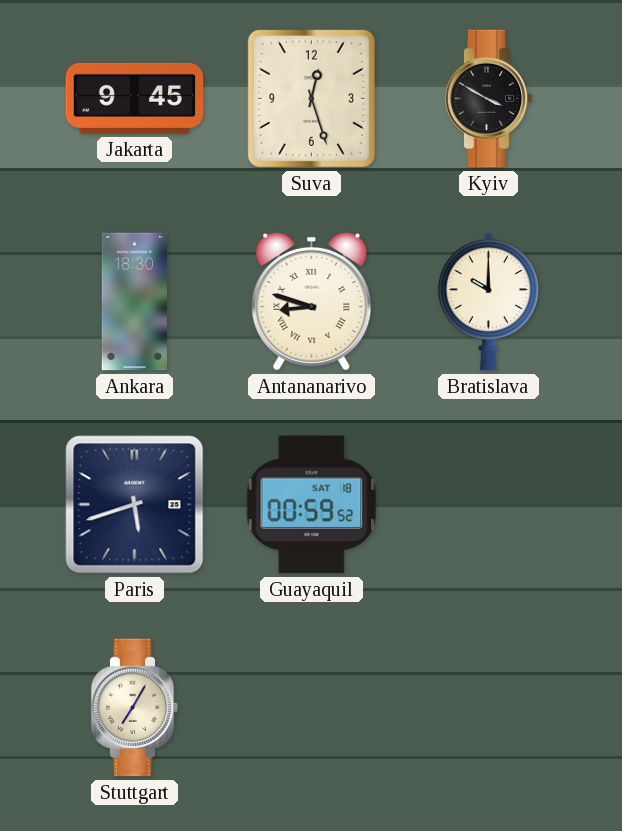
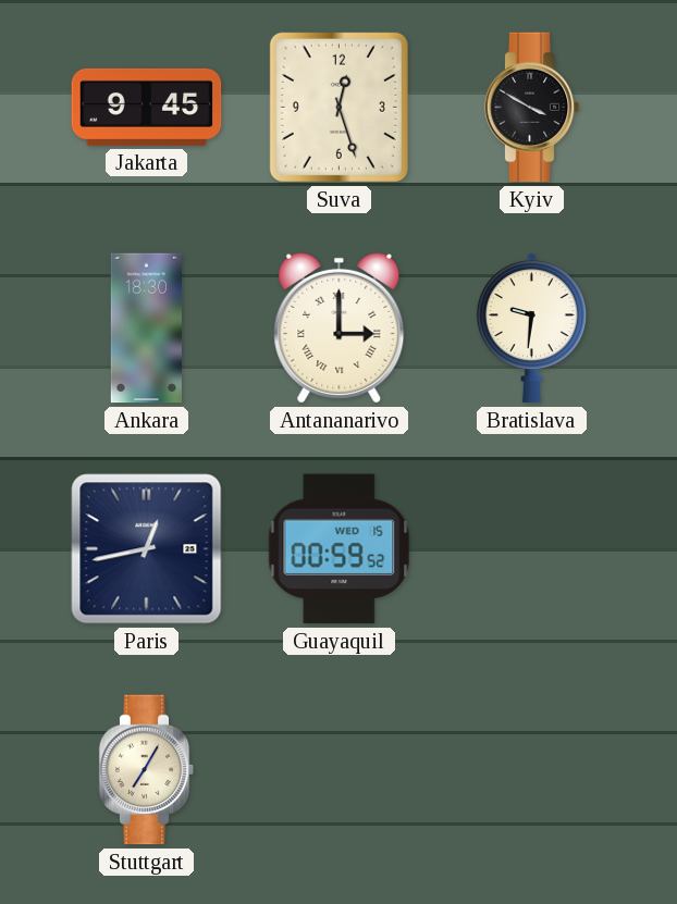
Antananarivo: 8:48 -> 3:00 (340, 327)
Bratislava: 10:00 -> 9:31 (531, 329)
Paris: 5:42 -> 12:43 (147, 549)
Guayaquil date: SAT 18 -> WED 15 (340, 549)
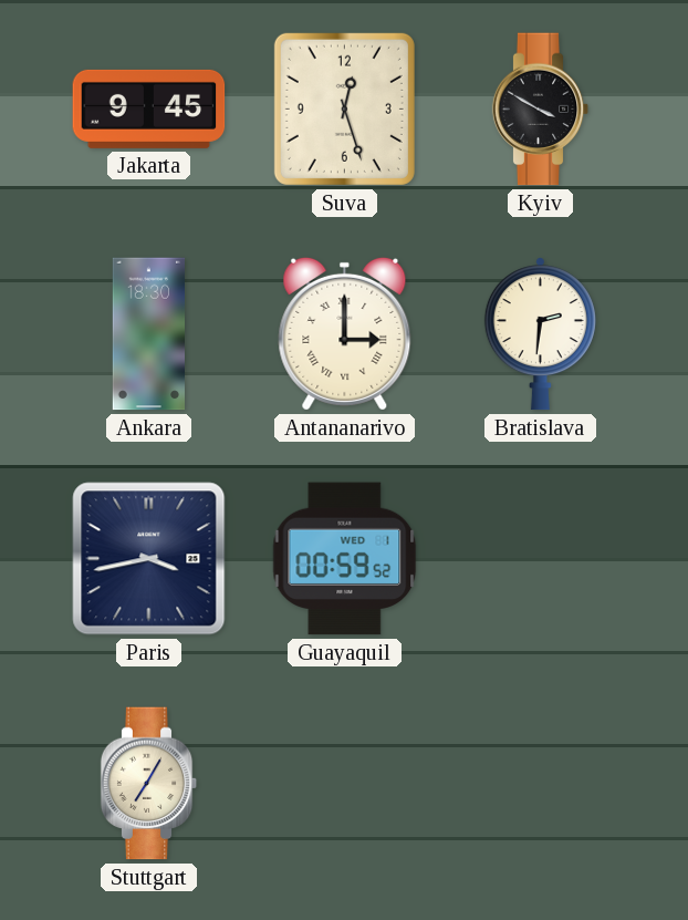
Bratislava: 9:31 -> 2:31 (540, 334)
Paris: 12:43 -> 3:43 (149, 559)
Guayaquil date: WED 15 -> WED 1 (345, 559)
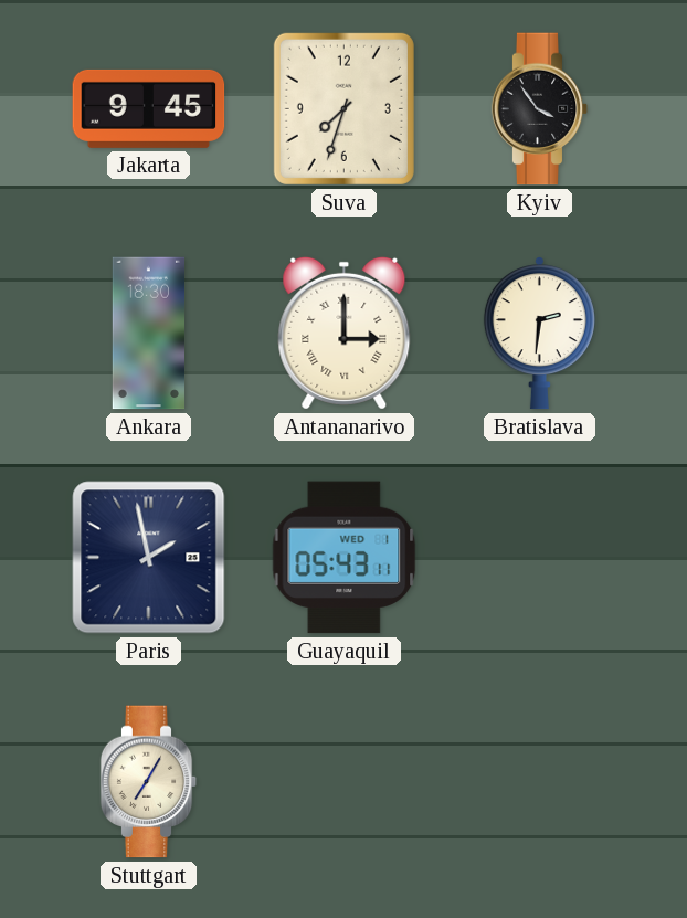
Suva: 12:27 -> 7:33 (343, 108)
Kyiv: 3:50 -> 3:54 (540, 109)
Paris: 3:43 -> 1:58 (149, 558)
Guayaquil: 00:59 -> 05:43 (345, 558)
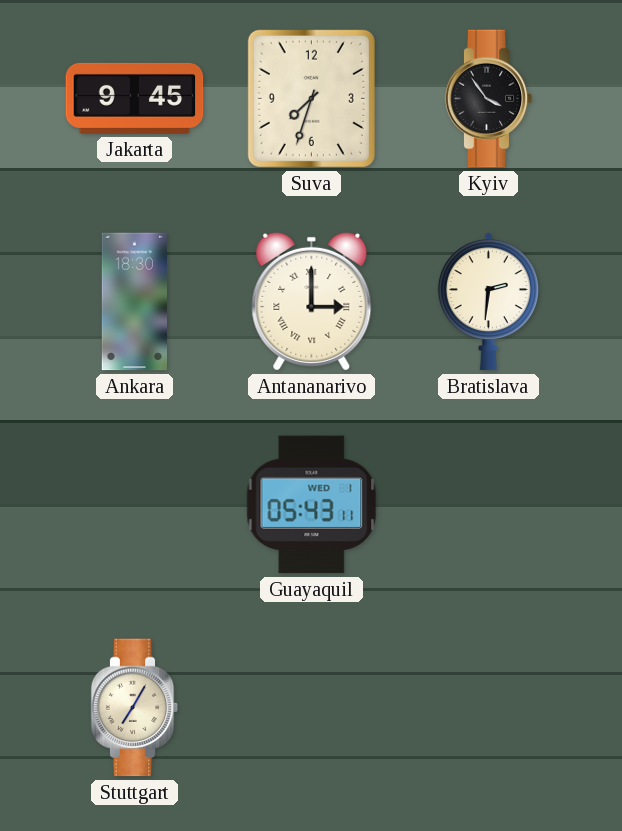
Paris: 1:58 -> none (149, 558)
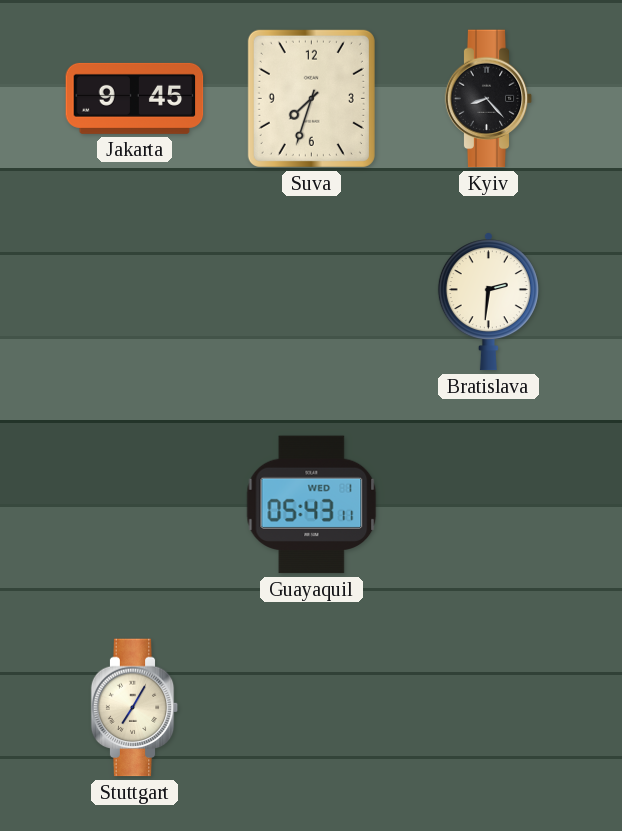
Kyiv: 3:54 -> 8:23 (489, 99)
Ankara: 18:30 -> none (134, 302)
Antananarivo: 3:00 -> none (312, 301)
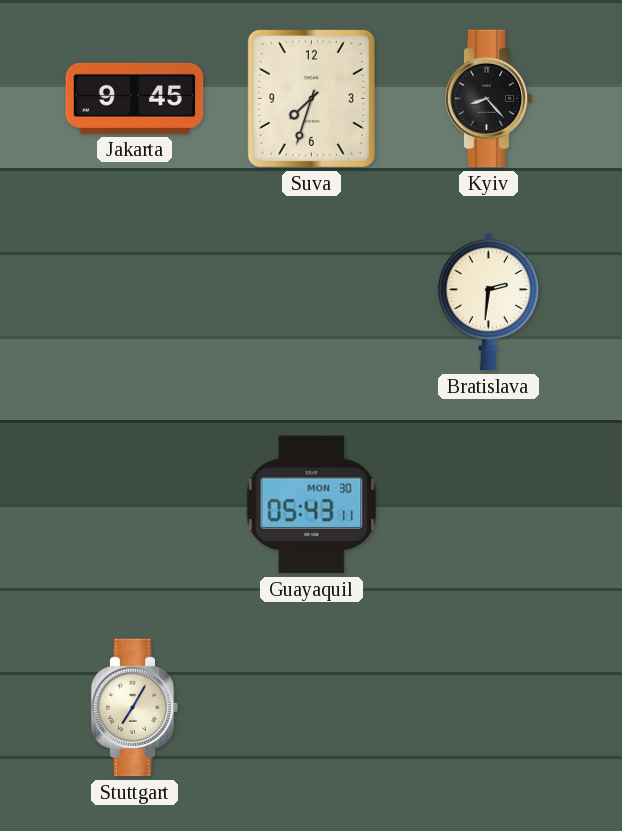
Guayaquil date: WED 1 -> MON 30 (312, 505)
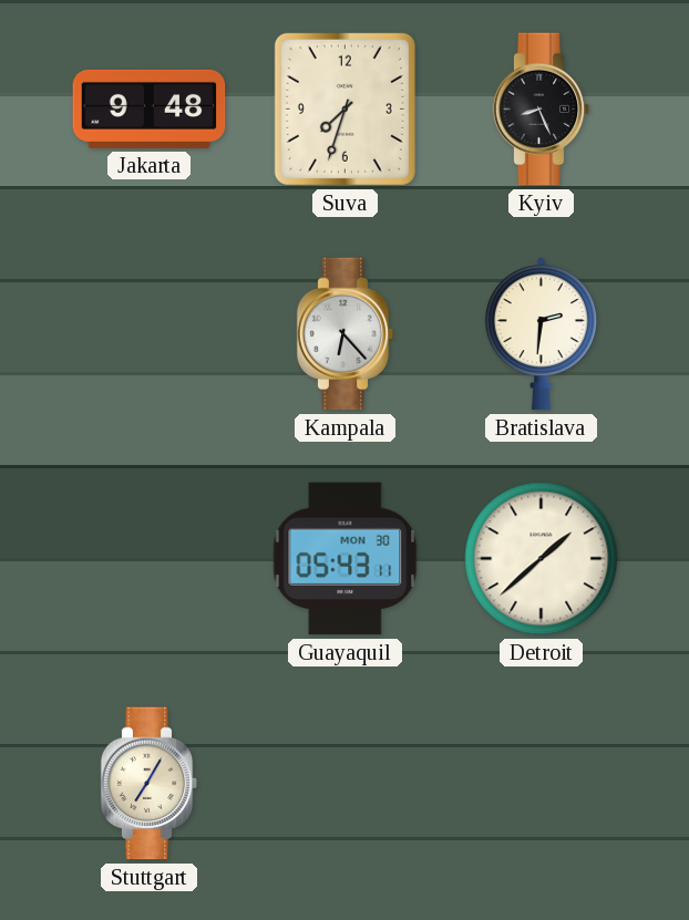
Jakarta: 9:45 -> 9:48 (150, 108)
Kyiv: 8:23 -> 8:26 (542, 110)
Kampala: none -> 6:23 (346, 334)
Detroit: none -> 1:38 (542, 559)
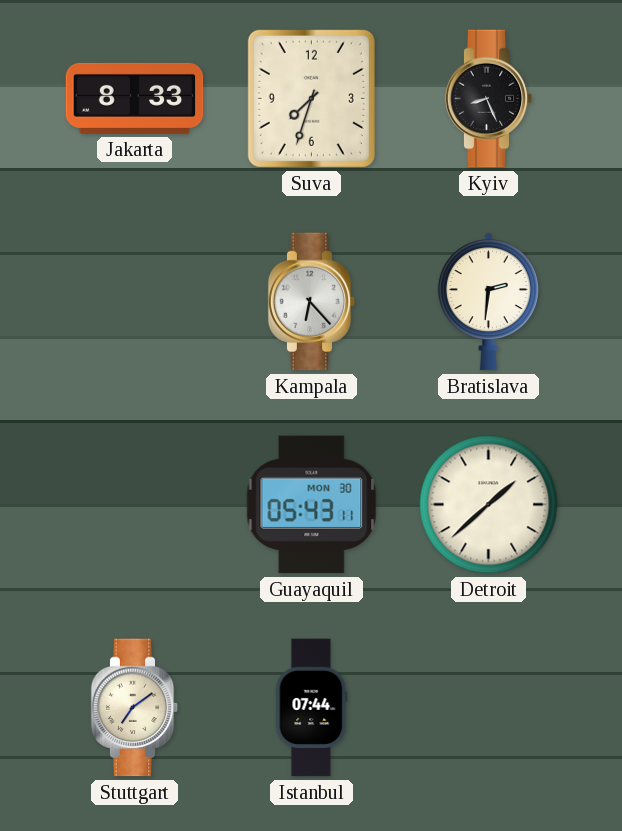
Jakarta: 9:48 -> 8:33 (135, 98)
Stuttgart: 7:05 -> 7:09 (135, 708)
Istanbul: none -> 07:44 (312, 708)
